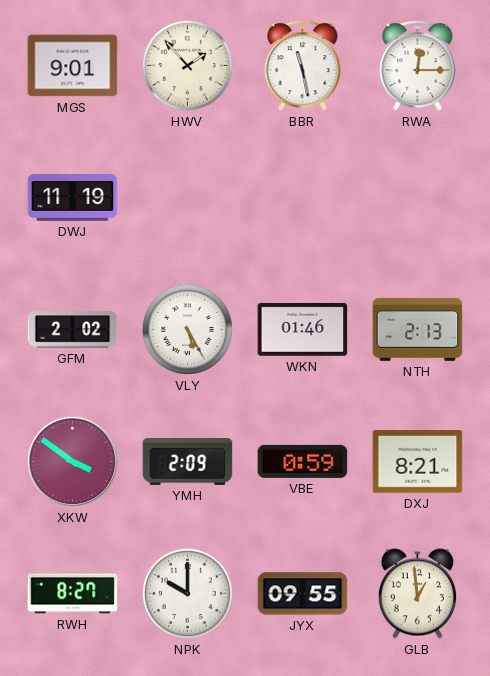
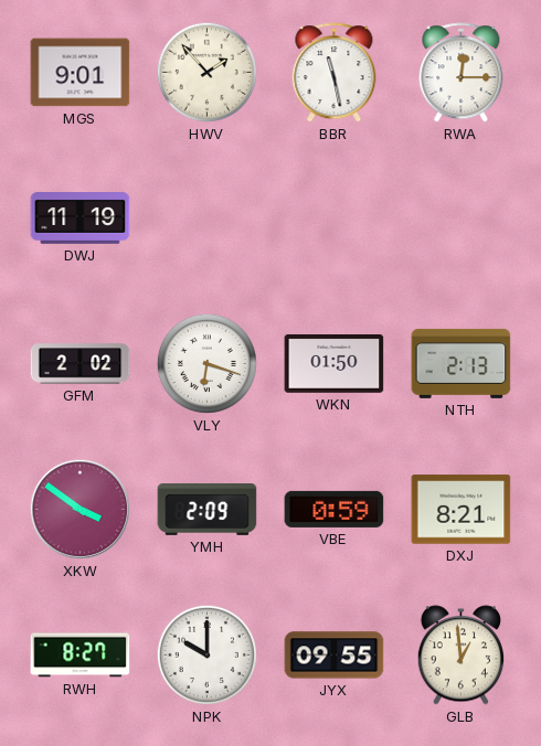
VLY: 5:25 -> 6:18 (206, 363)
WKN: 01:46 -> 01:50 (335, 364)
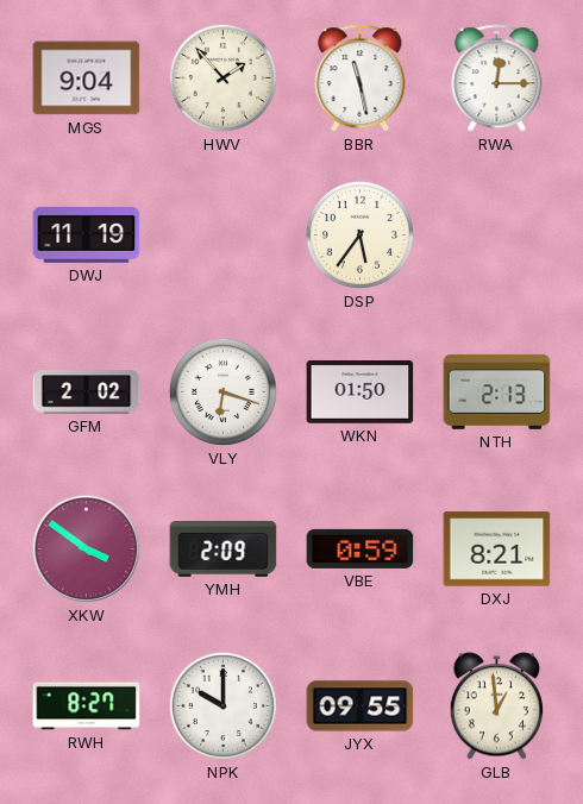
MGS: 9:01 -> 9:04 (87, 78)
DSP: none -> 5:36 (359, 234)
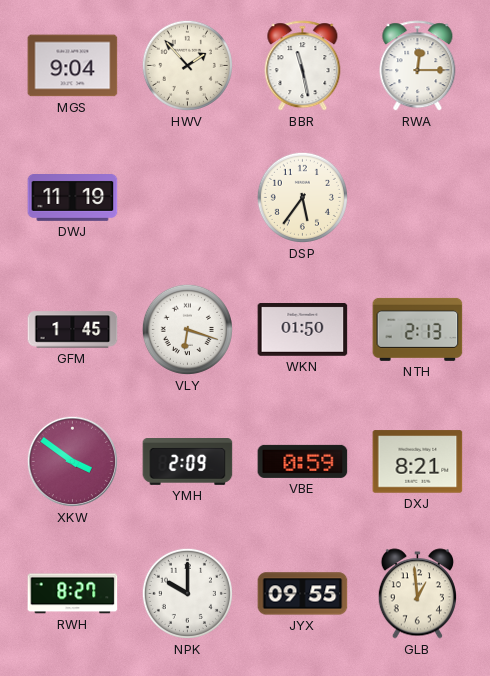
GFM: 2:02 -> 1:45 (73, 330)
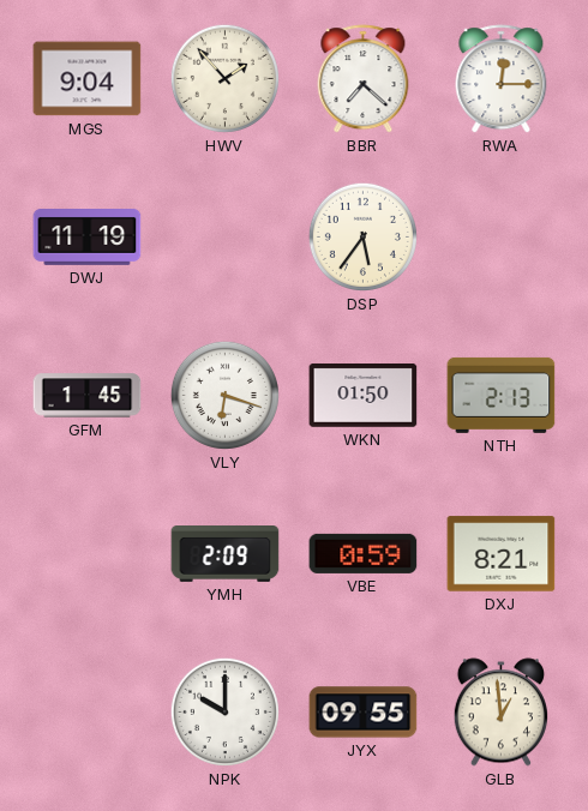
BBR: 11:28 -> 7:22 (364, 79)
XKW: 3:51 -> none (72, 461)
RWH: 8:27 -> none (73, 594)
